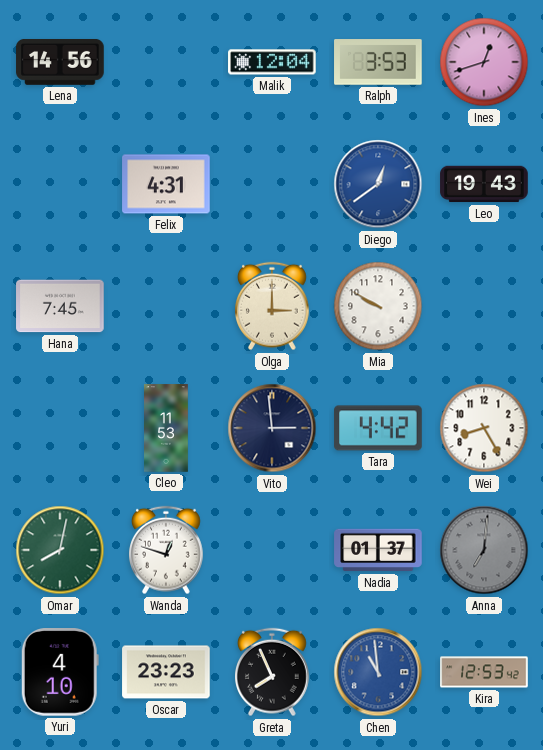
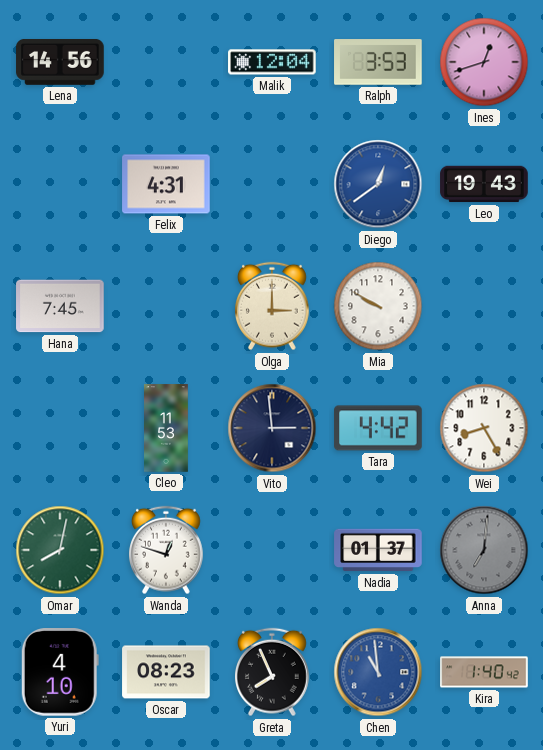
Oscar: 23:23 -> 08:23 (166, 672)
Kira: 12:53 -> 1:40 (484, 672)
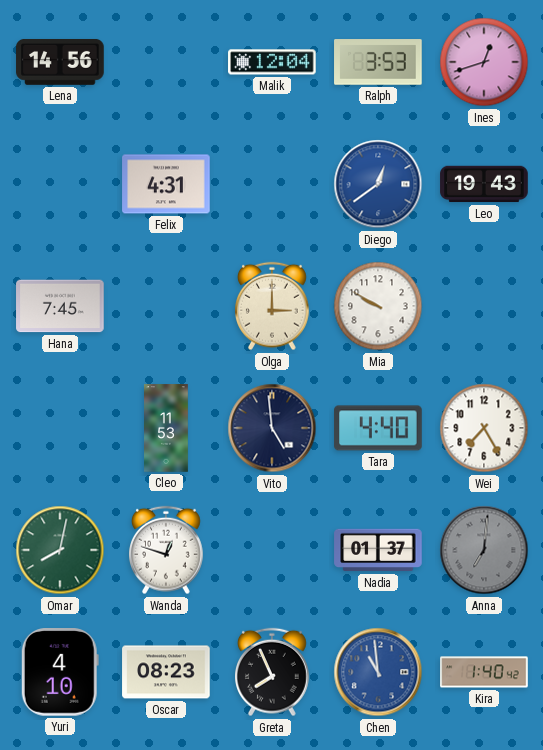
Vito: 2:59 -> 4:59 (272, 428)
Tara: 4:42 -> 4:40 (378, 428)
Wei: 8:25 -> 7:25 (484, 428)
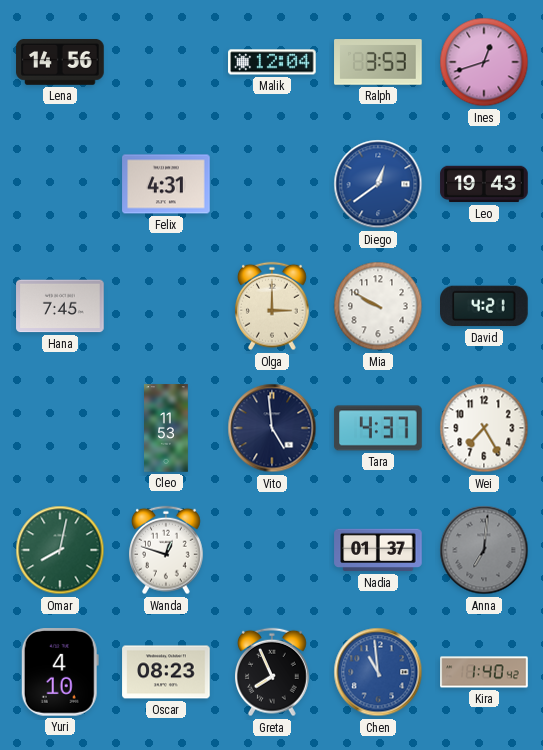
David: none -> 4:21 (485, 306)
Tara: 4:40 -> 4:37 (378, 428)
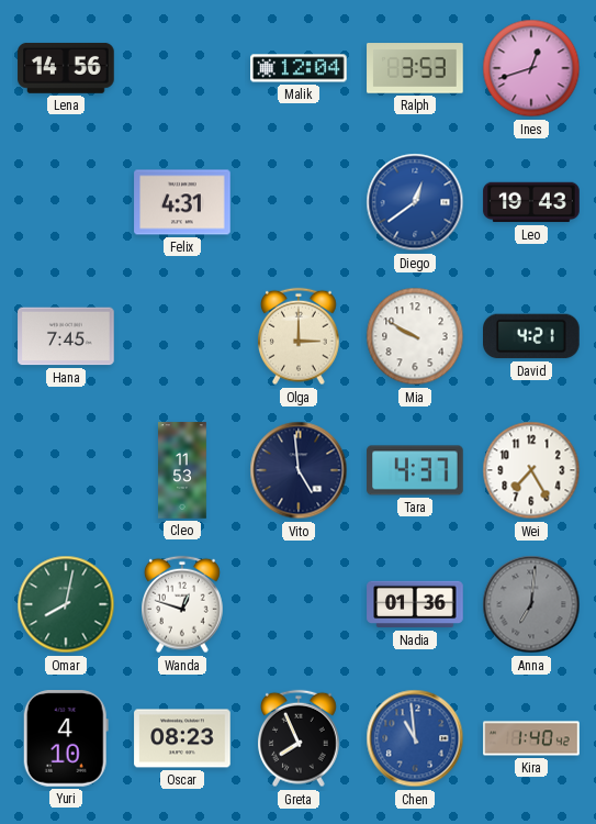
Nadia: 01:37 -> 01:36 (415, 604)
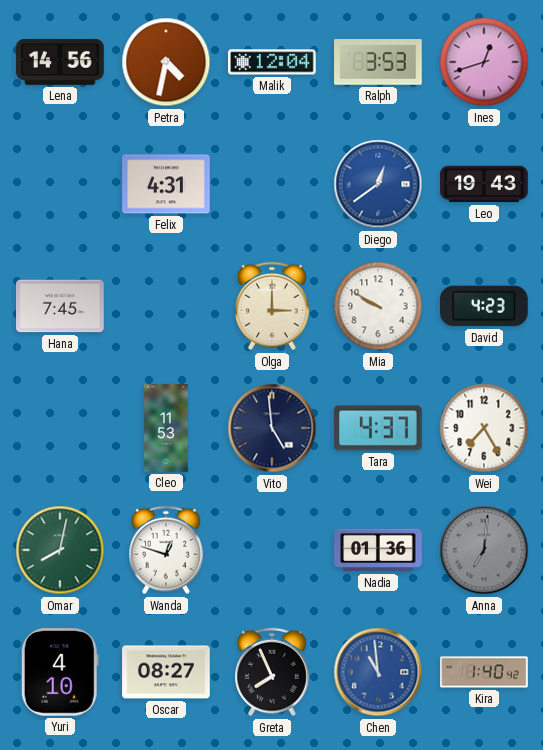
Petra: none -> 4:32 (166, 62)
David: 4:21 -> 4:23 (485, 306)
Oscar: 08:23 -> 08:27 (166, 672)
